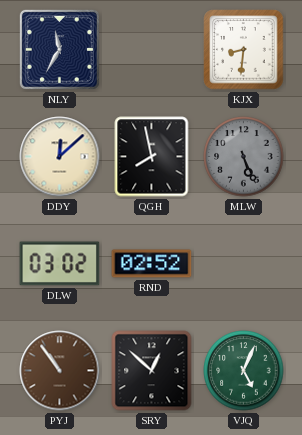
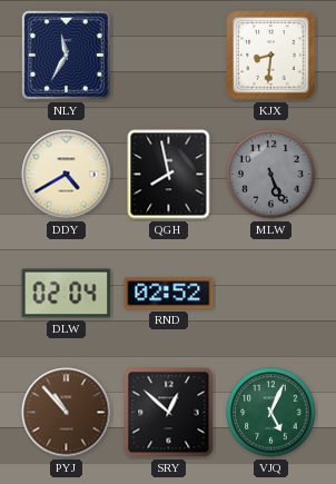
DDY: 12:08 -> 4:40 (67, 175)
DLW: 03:02 -> 02:04 (67, 294)
PYJ: 10:54 -> 10:53 (67, 413)
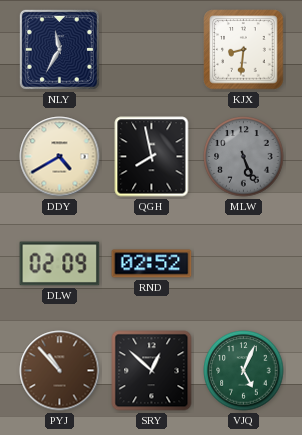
DLW: 02:04 -> 02:09 (60, 264)
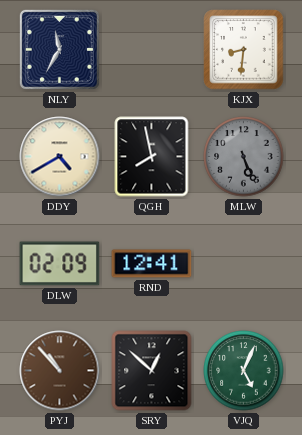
RND: 02:52 -> 12:41 (152, 264)
